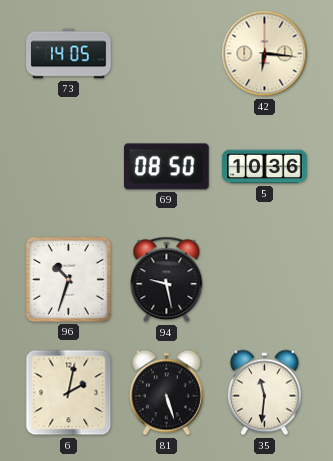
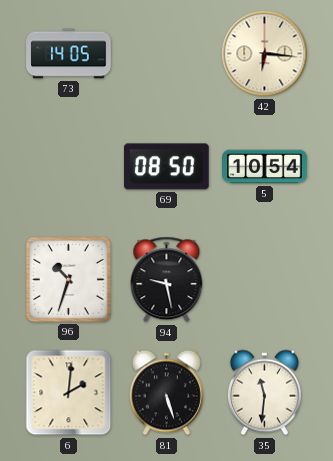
5: 10:36 -> 10:54 (265, 167)
6: 2:02 -> 2:01 (69, 393)
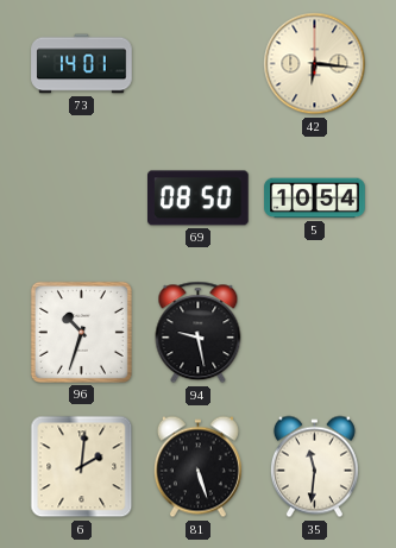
73: 14:05 -> 14:01 (82, 64)
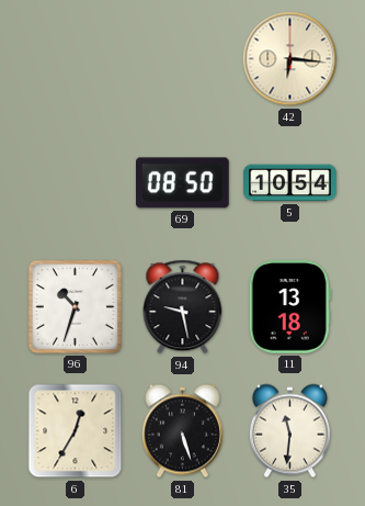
73: 14:01 -> none (82, 64)
11: none -> 13:18 (289, 307)
6: 2:01 -> 12:35 (76, 431)
